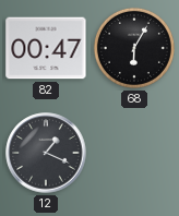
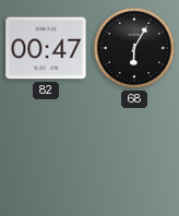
12: 1:19 -> none (46, 153)
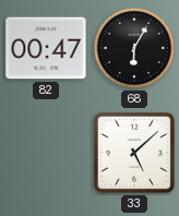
33: none -> 5:08 (134, 153)
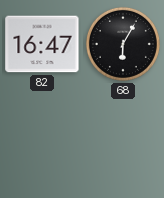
82: 00:47 -> 16:47 (42, 44)
33: 5:08 -> none (134, 153)
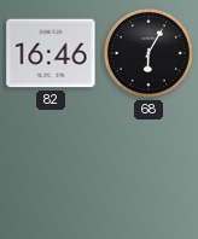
82: 16:47 -> 16:46 (51, 53)
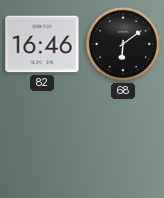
68: 6:05 -> 6:09 (123, 44)
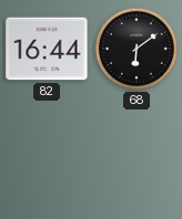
82: 16:46 -> 16:44 (47, 49)
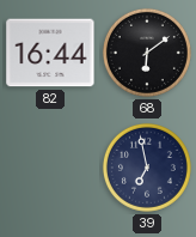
39: none -> 6:58 (147, 168)
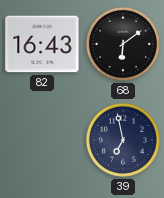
82: 16:44 -> 16:43 (42, 44)
